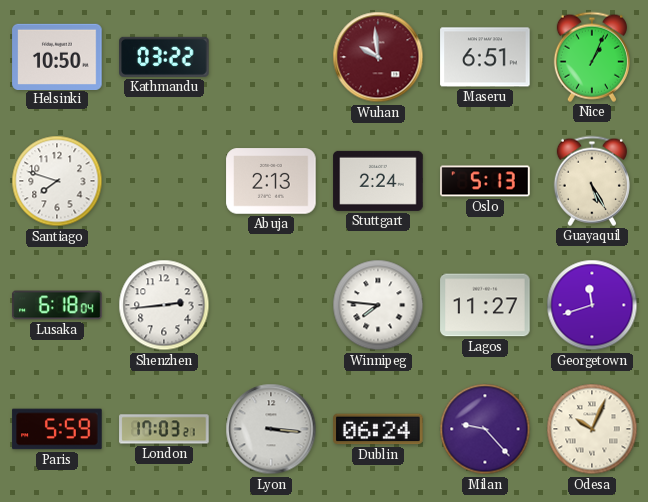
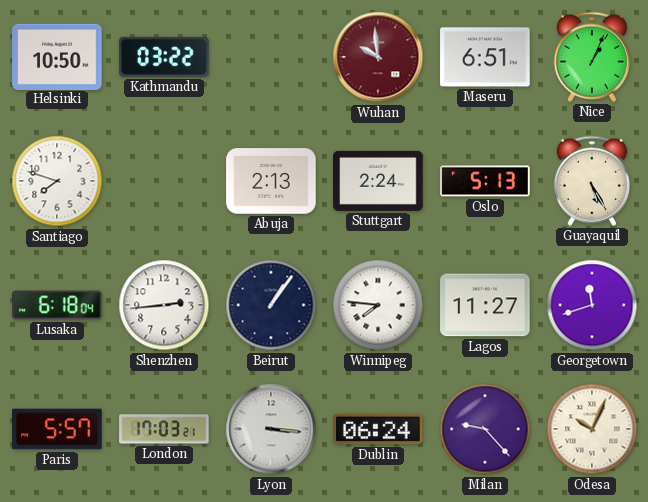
Beirut: none -> 1:06 (271, 305)
Paris: 5:59 -> 5:57 (57, 429)
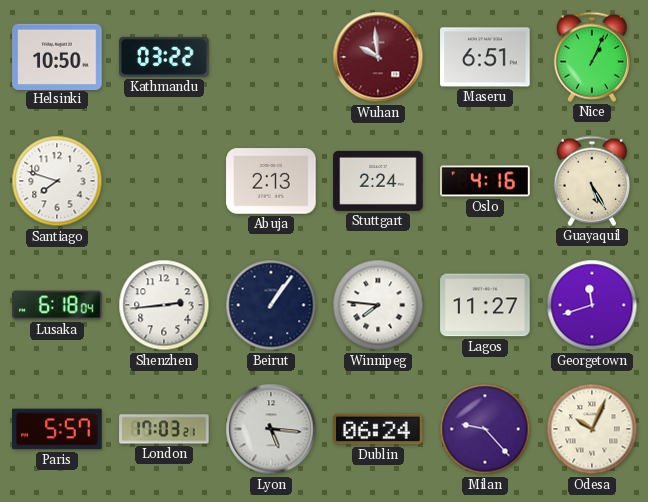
Oslo: 5:13 -> 4:16 (485, 181)
Lyon: 3:16 -> 5:16 (271, 429)
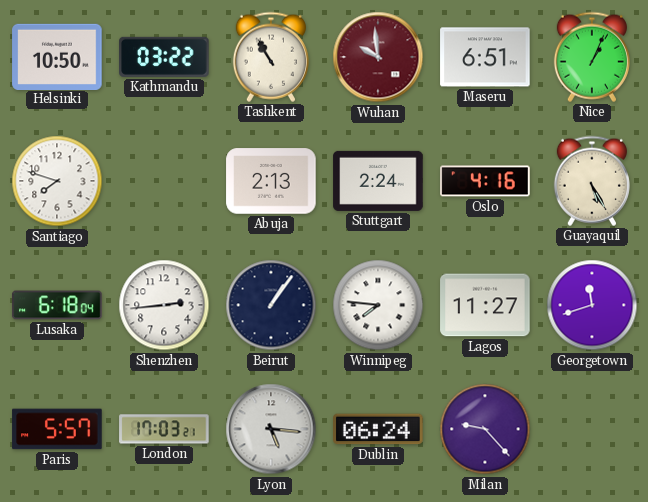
Tashkent: none -> 10:55 (271, 57)
Odesa: 10:04 -> none (592, 429)
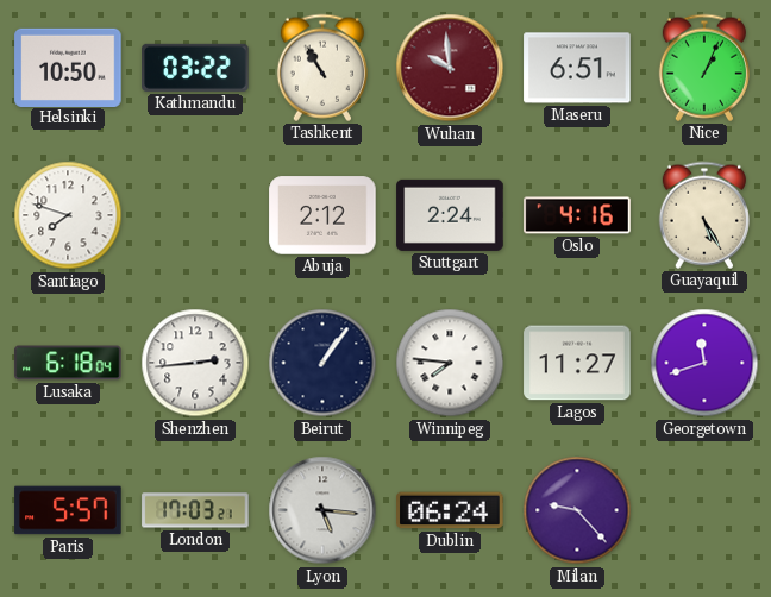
Abuja: 2:13 -> 2:12 (322, 215)
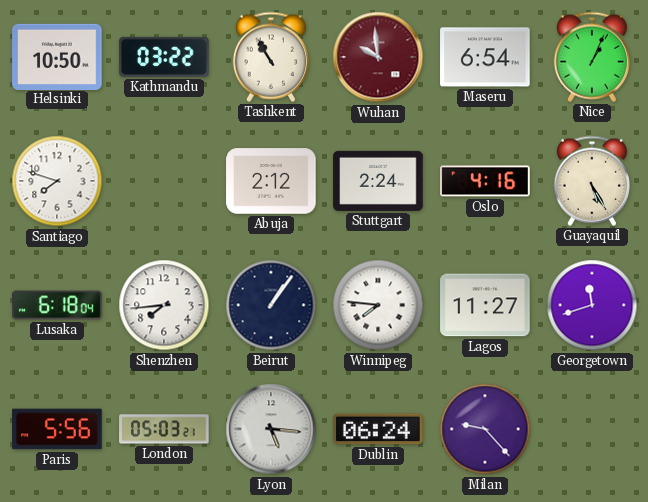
Maseru: 6:51 -> 6:54 (485, 57)
Shenzhen: 2:44 -> 7:44 (164, 305)
Paris: 5:57 -> 5:56 (57, 429)
London: 17:03 -> 05:03 (164, 429)
